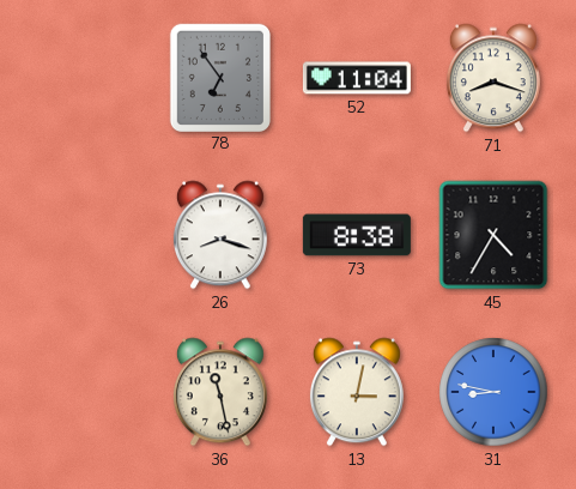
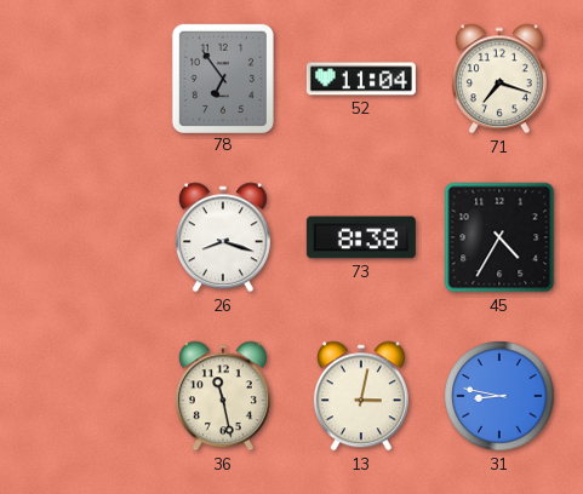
71: 8:18 -> 7:18 (499, 79)
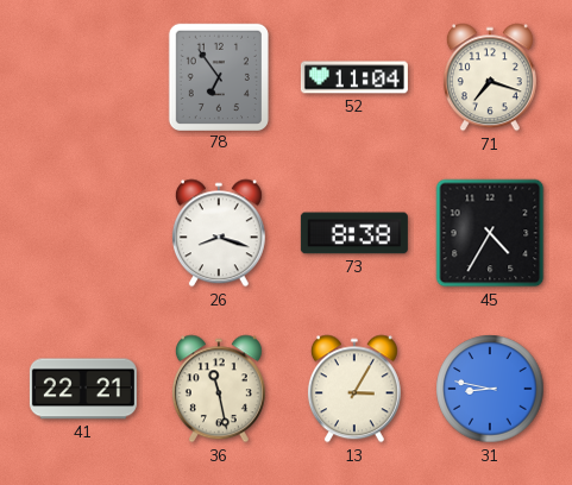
41: none -> 22:21 (83, 389)
13: 3:02 -> 3:05 (354, 389)
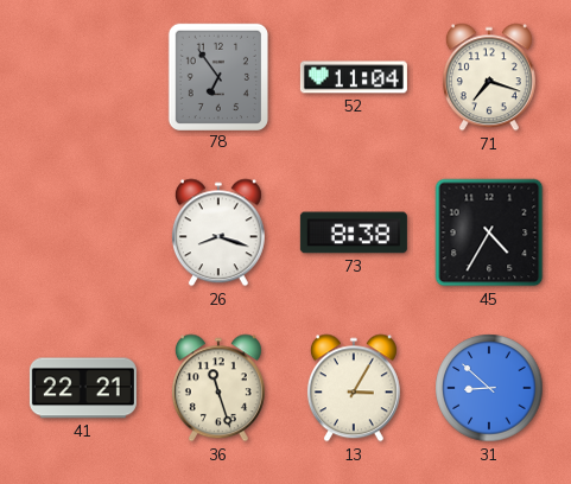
36: 11:28 -> 11:27 (218, 388)
31: 8:47 -> 8:52 (489, 388)
